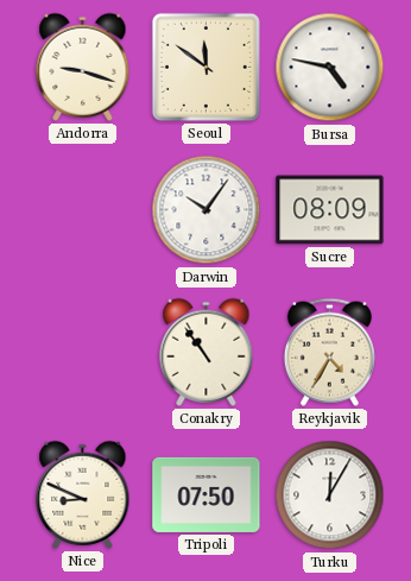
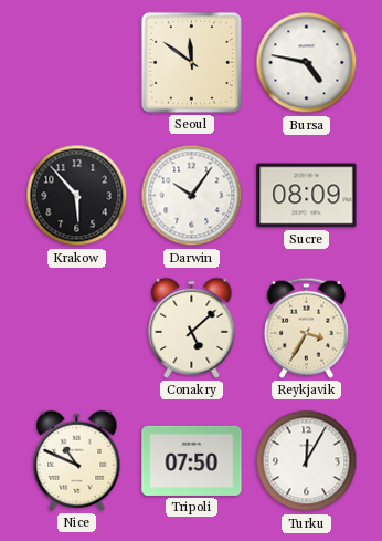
Andorra: 9:18 -> none (83, 67)
Krakow: none -> 5:53 (77, 196)
Conakry: 10:54 -> 5:08 (192, 327)
Reykjavik: 4:35 -> 3:35 (306, 327)
Nice: 8:49 -> 10:49 (77, 460)
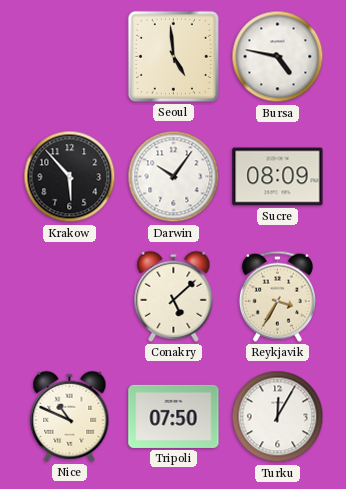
Seoul: 11:51 -> 4:59 (173, 56)
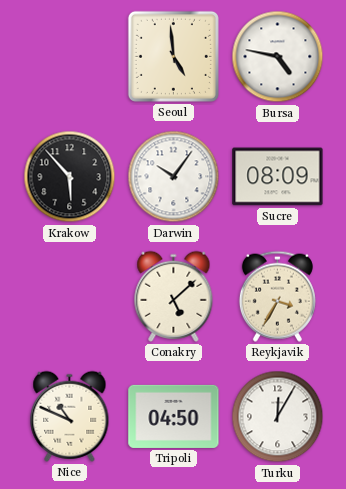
Tripoli: 07:50 -> 04:50 (174, 416)
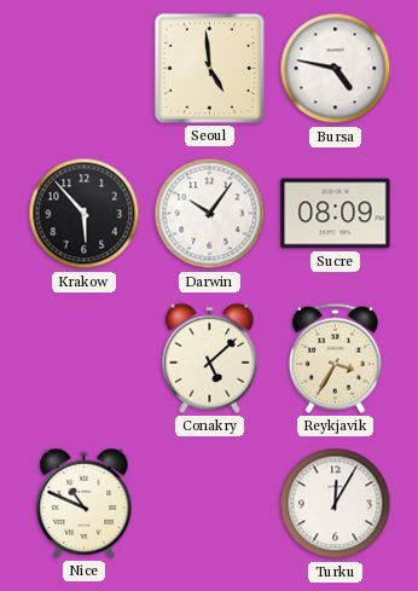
Tripoli: 04:50 -> none (174, 416)
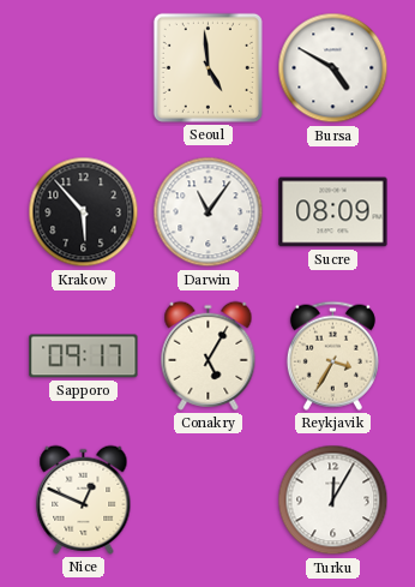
Bursa: 4:47 -> 4:50 (333, 68)
Darwin: 10:06 -> 11:06 (209, 212)
Sapporo: none -> 09:17 (84, 357)
Conakry: 5:08 -> 5:05 (209, 355)
Nice: 10:49 -> 12:49 (84, 499)
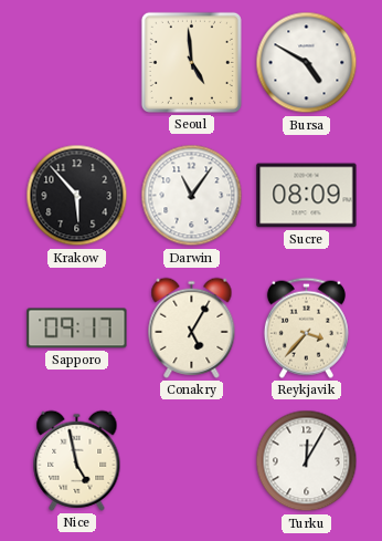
Reykjavik: 3:35 -> 3:37 (306, 327)
Nice: 12:49 -> 4:58 (77, 460)
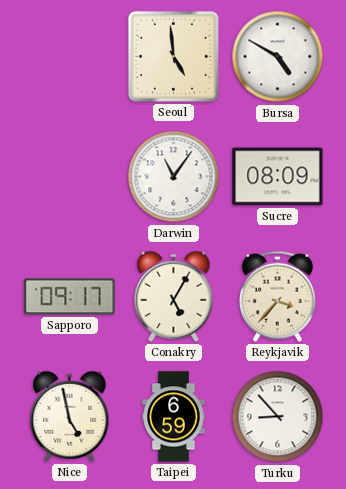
Krakow: 5:53 -> none (77, 196)
Taipei: none -> 6:59 (174, 417)
Turku: 12:05 -> 8:53 (278, 417)
